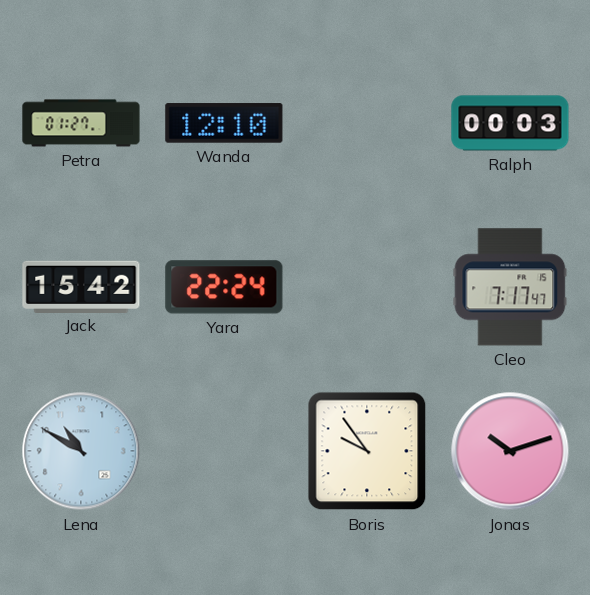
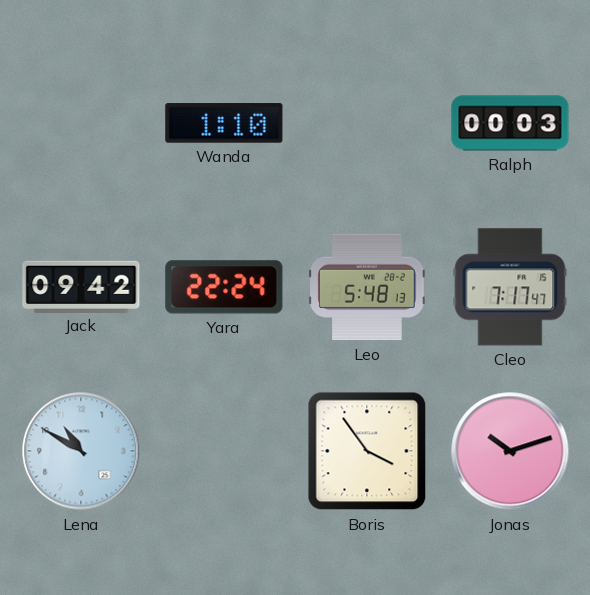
Petra: 01:27 -> none (81, 123)
Wanda: 12:10 -> 1:10 (224, 123)
Jack: 15:42 -> 09:42 (81, 286)
Leo: none -> 5:48 (367, 287)
Boris: 9:54 -> 3:54 (367, 451)
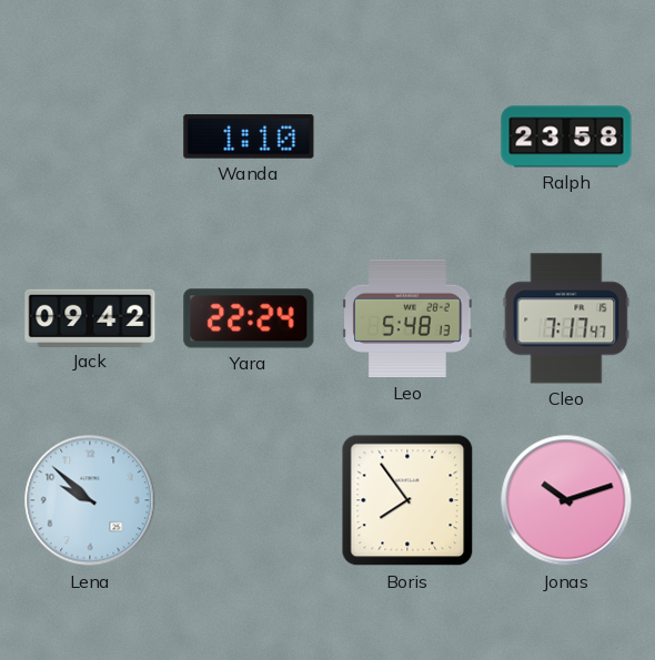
Ralph: 00:03 -> 23:58 (566, 136)
Lena: 10:50 -> 9:52 (90, 500)
Boris: 3:54 -> 7:54 (407, 500)
